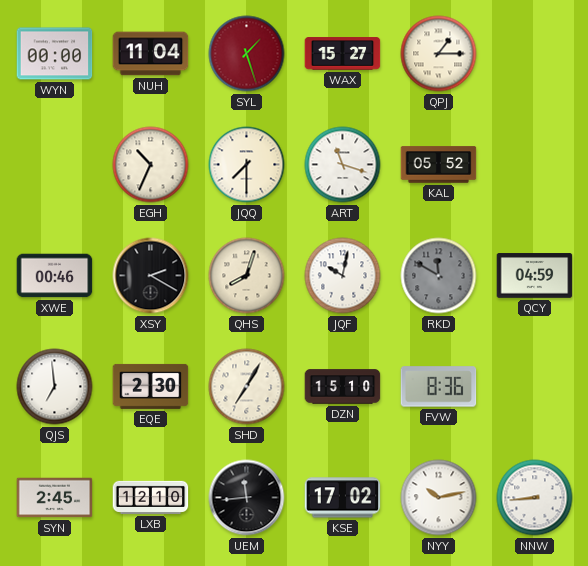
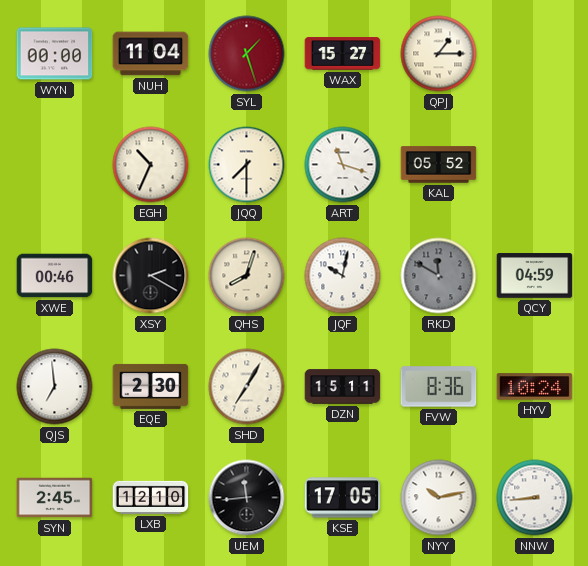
DZN: 15:10 -> 15:11 (343, 387)
HYV: none -> 10:24 (535, 387)
KSE: 17:02 -> 17:05 (343, 498)
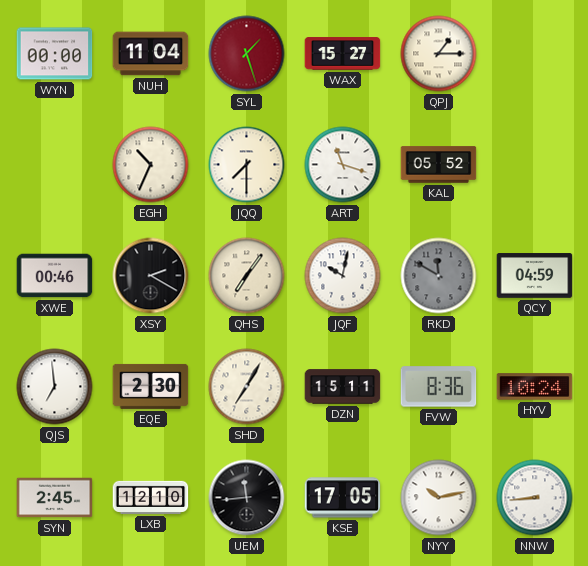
QHS: 8:03 -> 7:06 (247, 276)
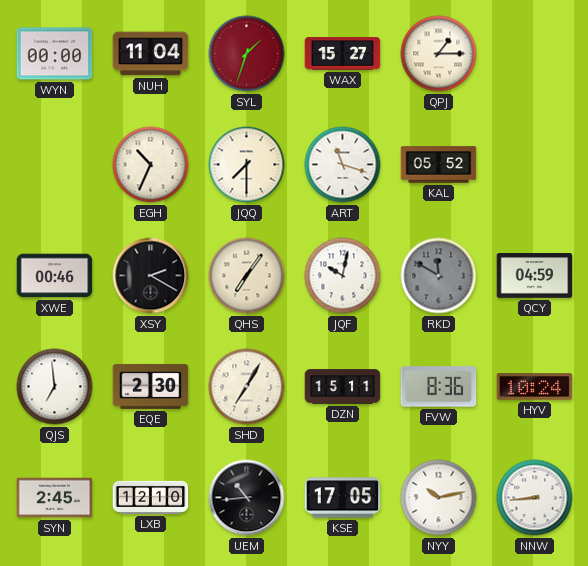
SYL: 1:27 -> 1:33 (247, 54)
UEM: 11:44 -> 10:44 (247, 498)
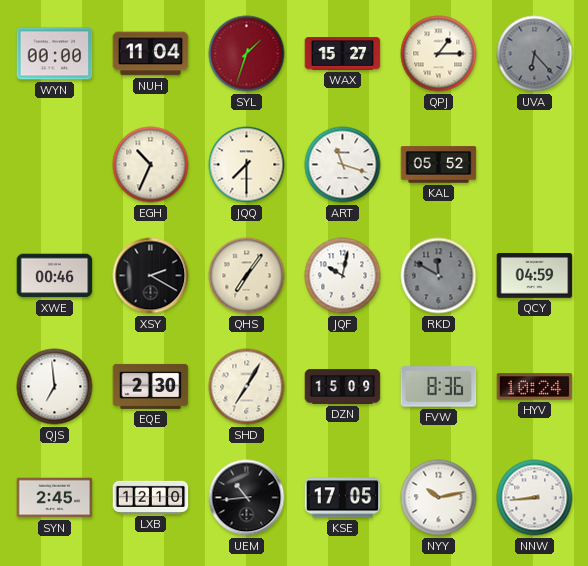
UVA: none -> 6:23 (535, 54)
DZN: 15:11 -> 15:09 (343, 387)
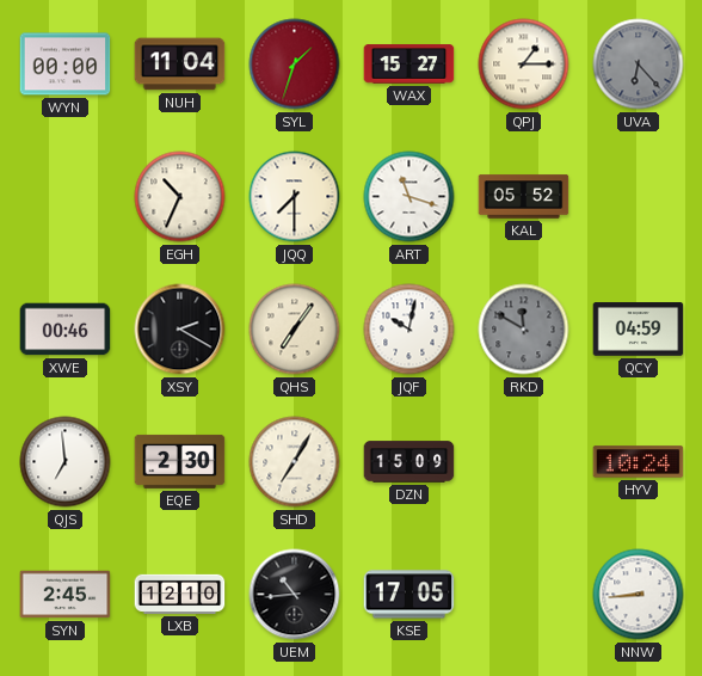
FVW: 8:36 -> none (439, 387)
NYY: 10:13 -> none (439, 498)
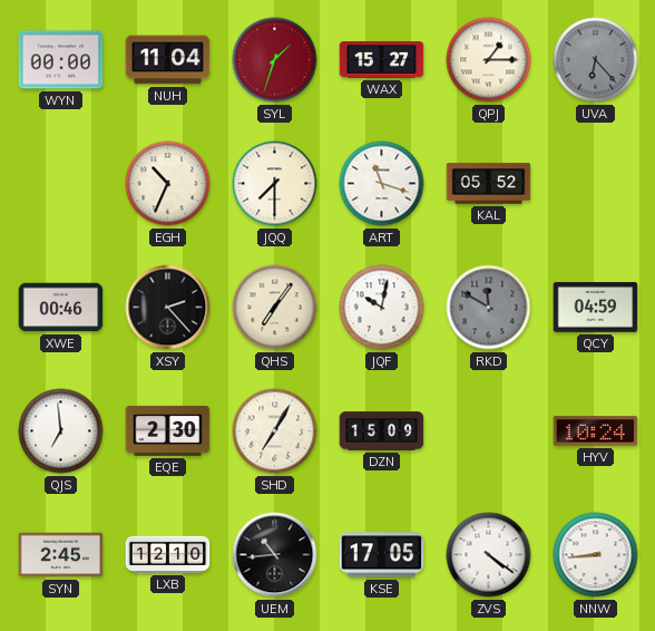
XSY: 2:20 -> 2:23 (168, 308)
ZVS: none -> 4:21 (489, 555)
